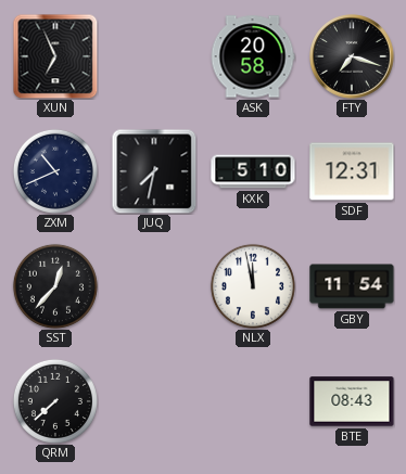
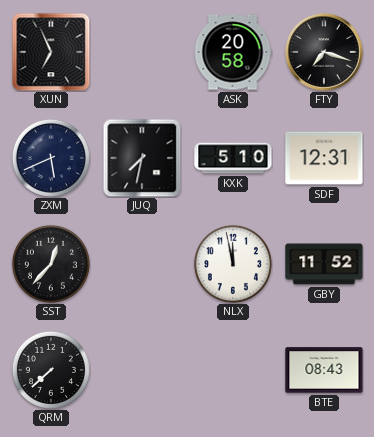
ZXM: 10:41 -> 5:41 (51, 158)
GBY: 11:54 -> 11:52 (324, 264)
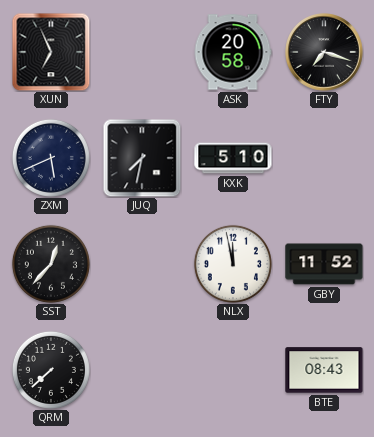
SDF: 12:31 -> none (324, 158)
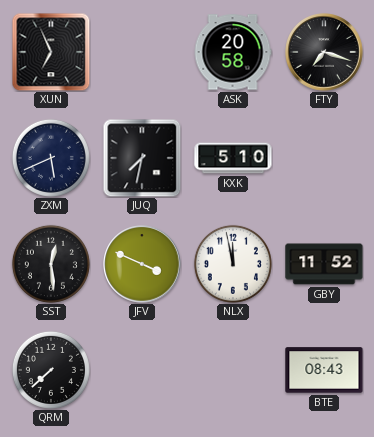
SST: 12:37 -> 12:29 (51, 264)
JFV: none -> 3:49 (142, 264)
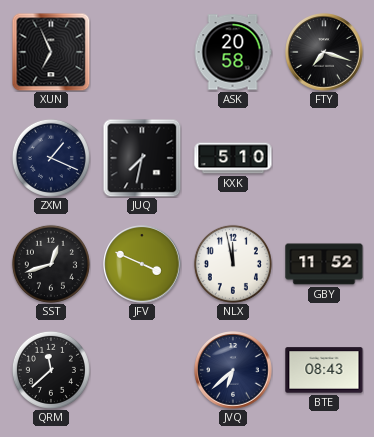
ZXM: 5:41 -> 1:19 (51, 158)
SST: 12:29 -> 12:42 (51, 264)
QRM: 7:38 -> 11:38 (51, 370)
JVQ: none -> 6:38 (233, 370)
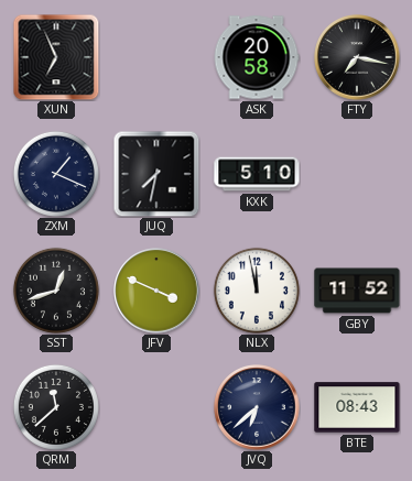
FTY: 7:18 -> 7:17 (357, 57)
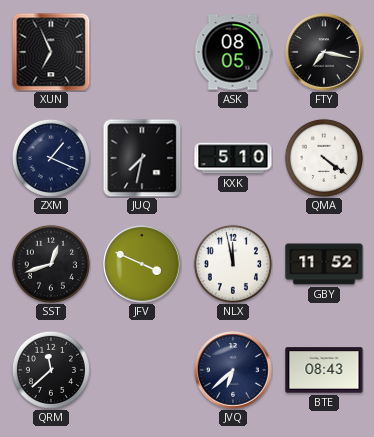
ASK: 20:58 -> 08:05 (233, 52)
QMA: none -> 4:21 (324, 158)
